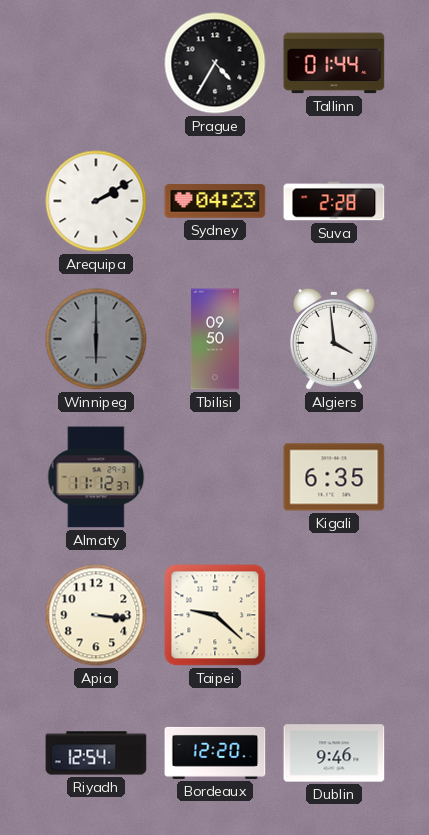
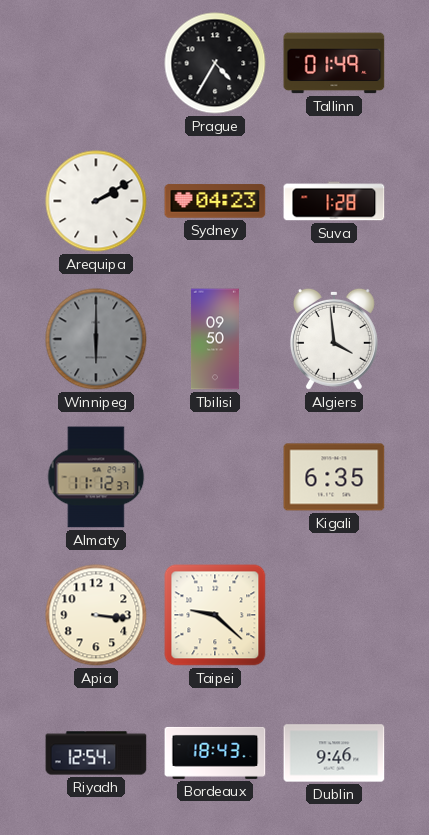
Tallinn: 01:44 -> 01:49 (334, 63)
Suva: 2:28 -> 1:28 (334, 201)
Bordeaux: 12:20 -> 18:43 (215, 753)
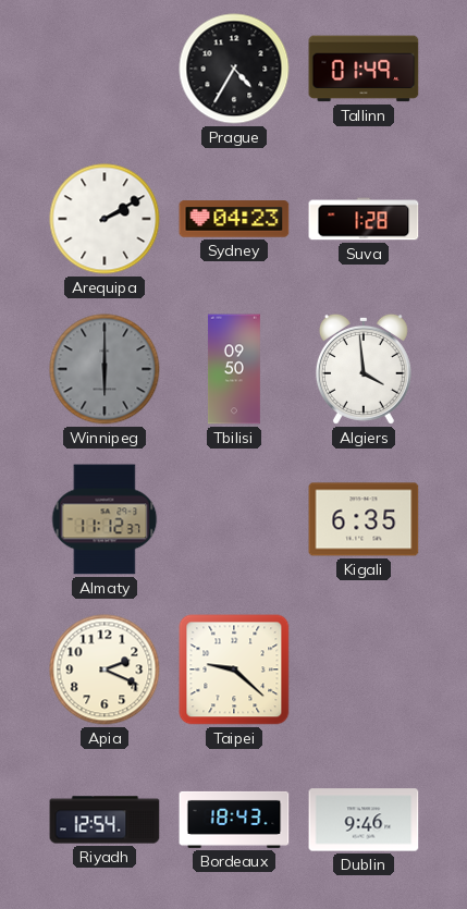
Apia: 3:16 -> 2:19 (105, 670)
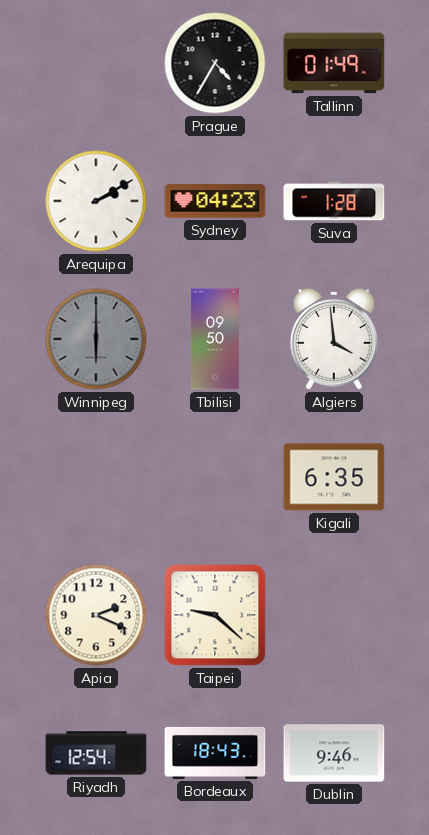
Almaty: 11:12 -> none (105, 519)
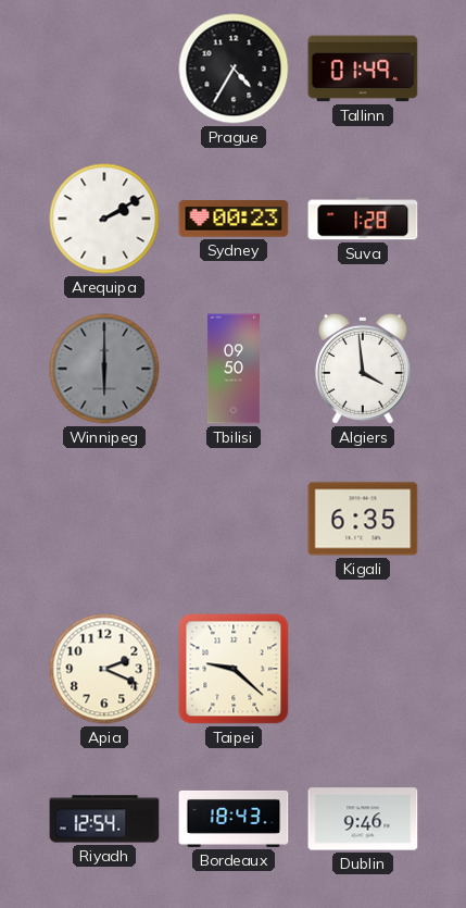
Sydney: 04:23 -> 00:23 (234, 219)
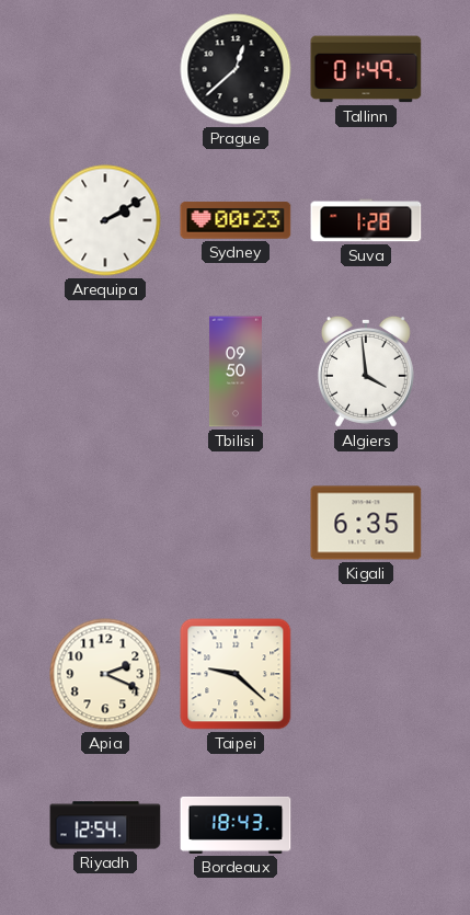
Prague: 4:35 -> 12:38 (236, 69)
Winnipeg: 6:00 -> none (104, 369)
Dublin: 9:46 -> none (363, 819)
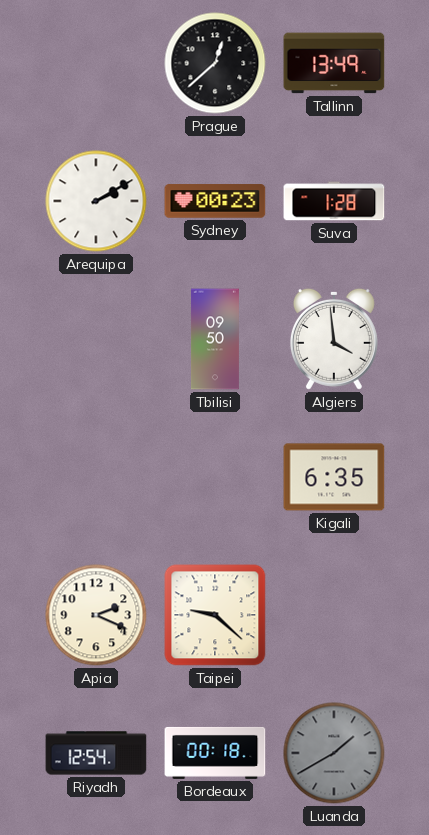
Tallinn: 01:49 -> 13:49 (334, 63)
Bordeaux: 18:43 -> 00:18 (215, 753)
Luanda: none -> 1:40 (334, 753)
